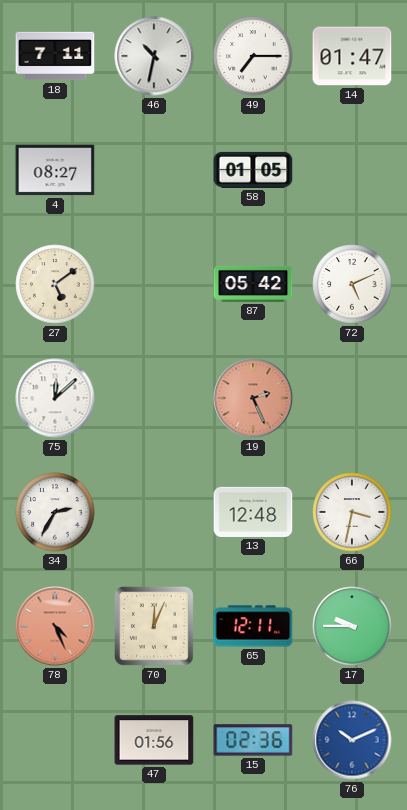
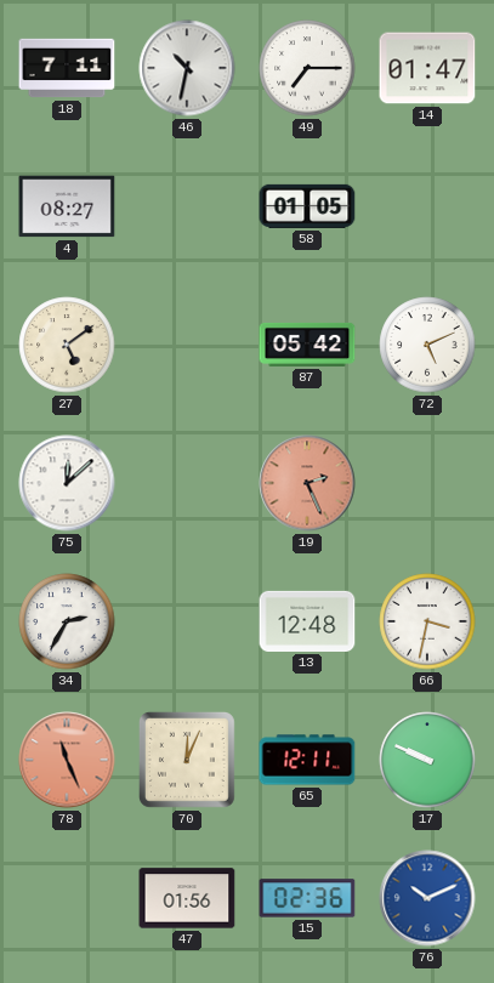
78: 4:26 -> 11:26 (67, 760)
17: 9:45 -> 9:49 (427, 760)
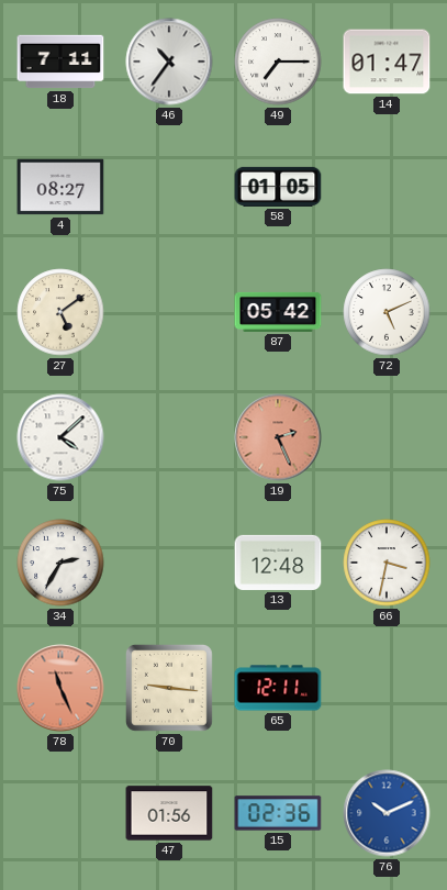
46: 10:32 -> 10:36 (169, 62)
75: 12:08 -> 4:08 (60, 437)
70: 12:04 -> 9:16 (169, 688)
17: 9:49 -> none (427, 760)
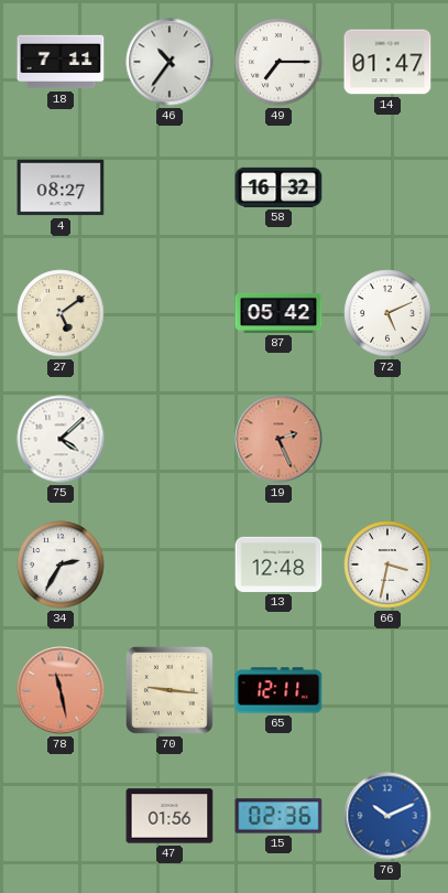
58: 01:05 -> 16:32 (278, 187)
78: 11:26 -> 11:28 (61, 690)
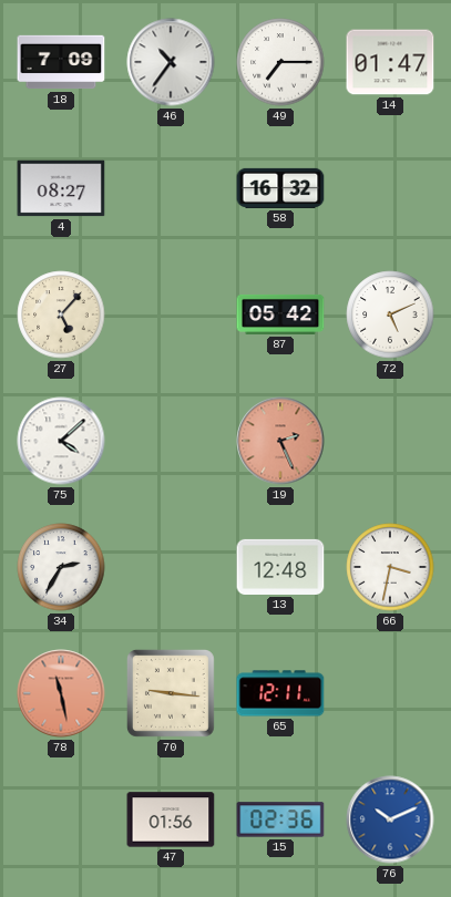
18: 7:11 -> 7:09 (61, 62)
27: 5:09 -> 5:07 (61, 315)
